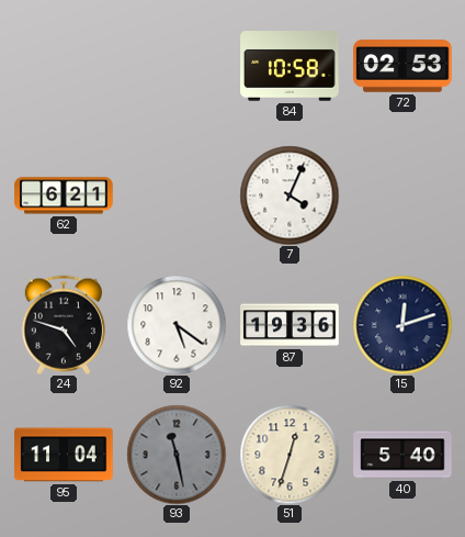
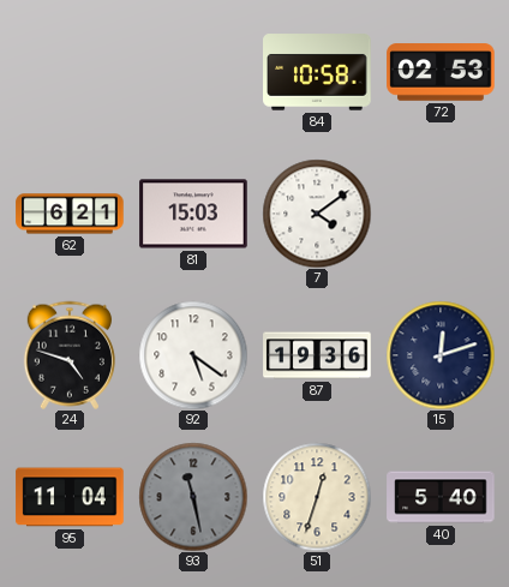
81: none -> 15:03 (193, 214)
7: 4:04 -> 4:09 (317, 214)
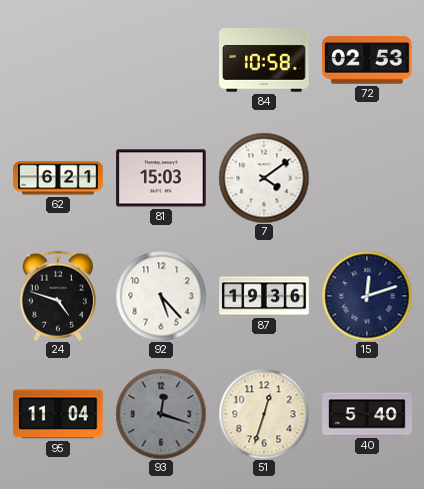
92: 5:21 -> 5:23 (161, 296)
93: 11:28 -> 12:18 (161, 414)
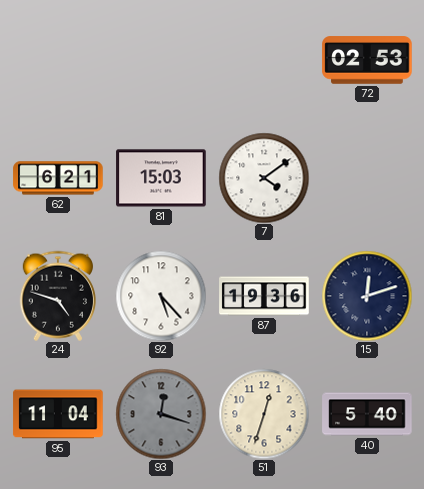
84: 10:58 -> none (264, 60)
